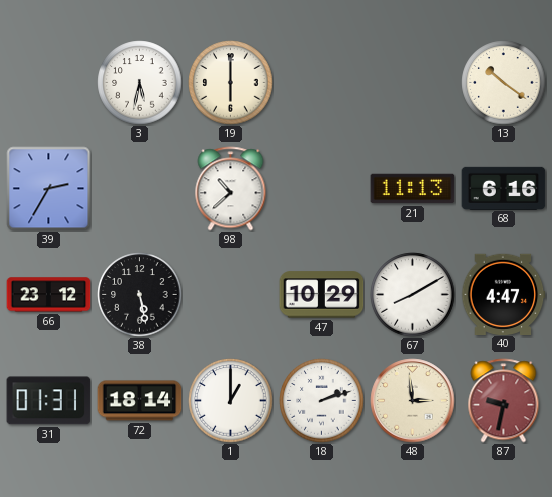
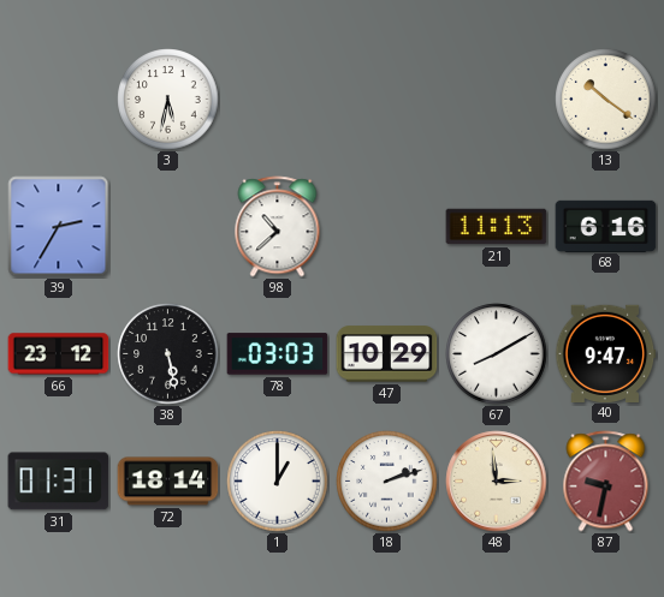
19: 6:00 -> none (231, 83)
78: none -> 03:03 (278, 354)
40: 4:47 -> 9:47 (606, 353)
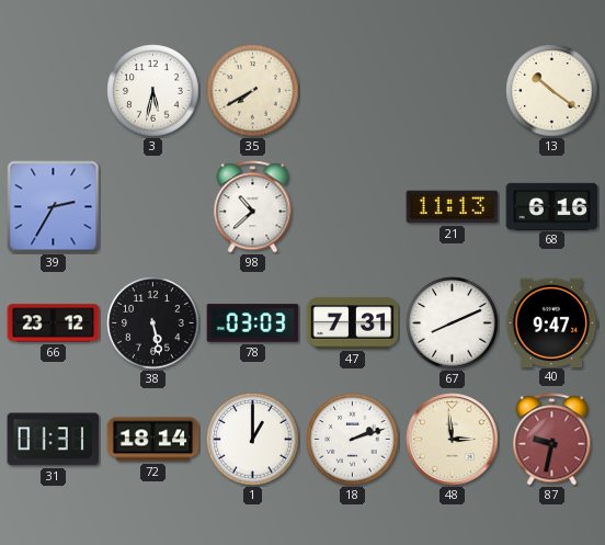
35: none -> 7:40 (253, 91)
47: 10:29 -> 7:31 (353, 323)
67: 8:10 -> 8:11 (453, 323)
